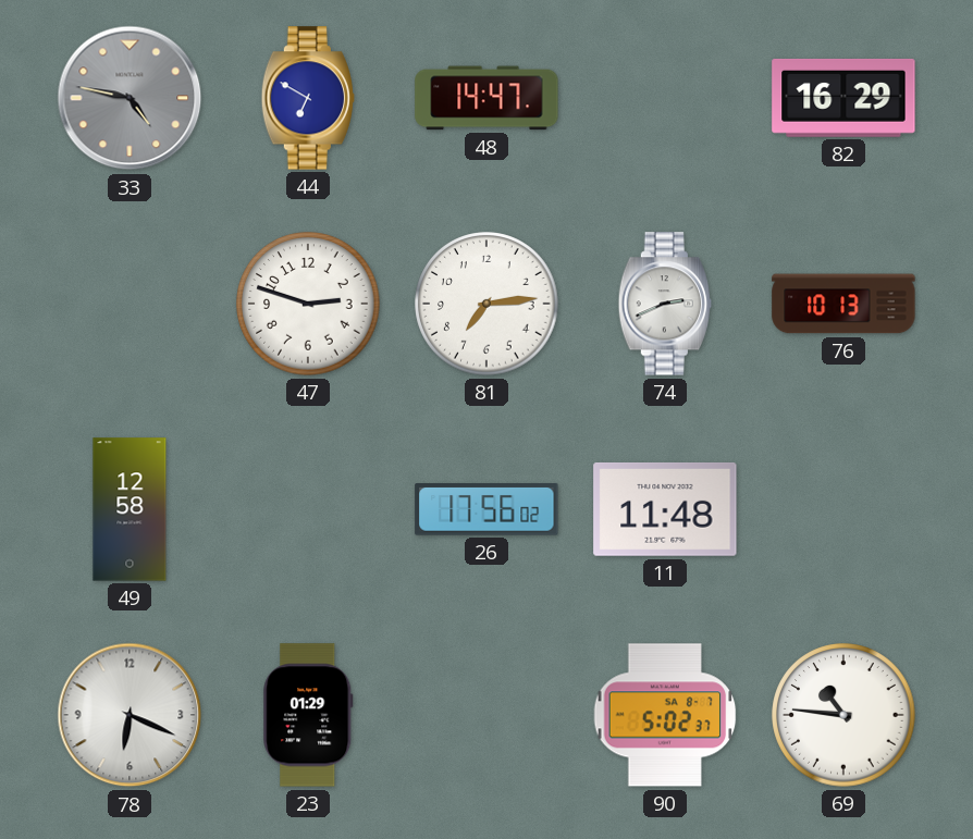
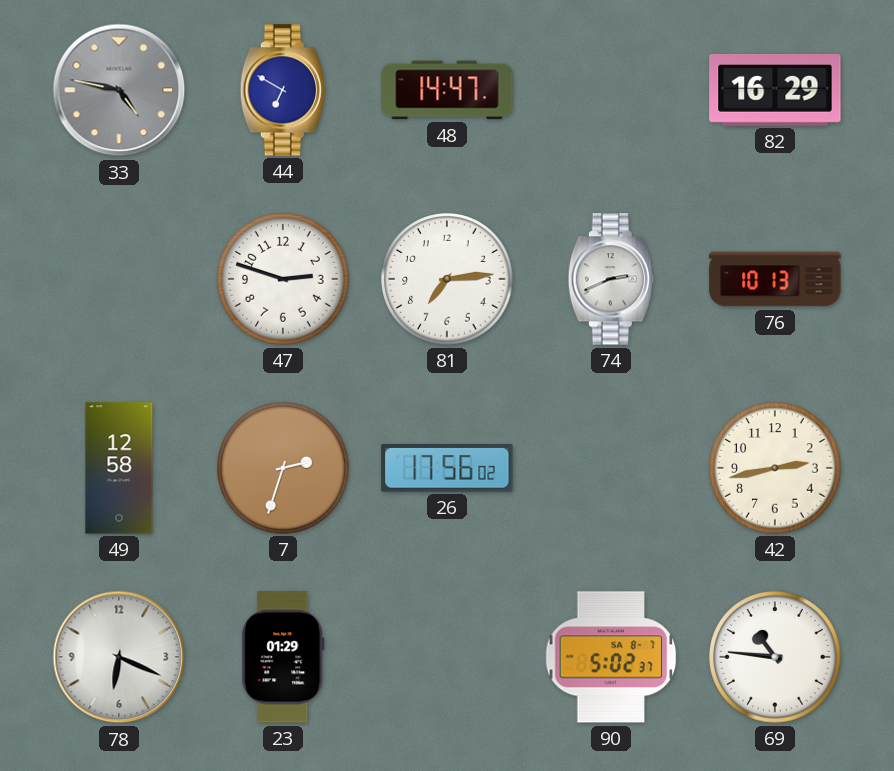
7: none -> 2:33 (283, 468)
11: 11:48 -> none (665, 509)
42: none -> 2:43 (775, 468)
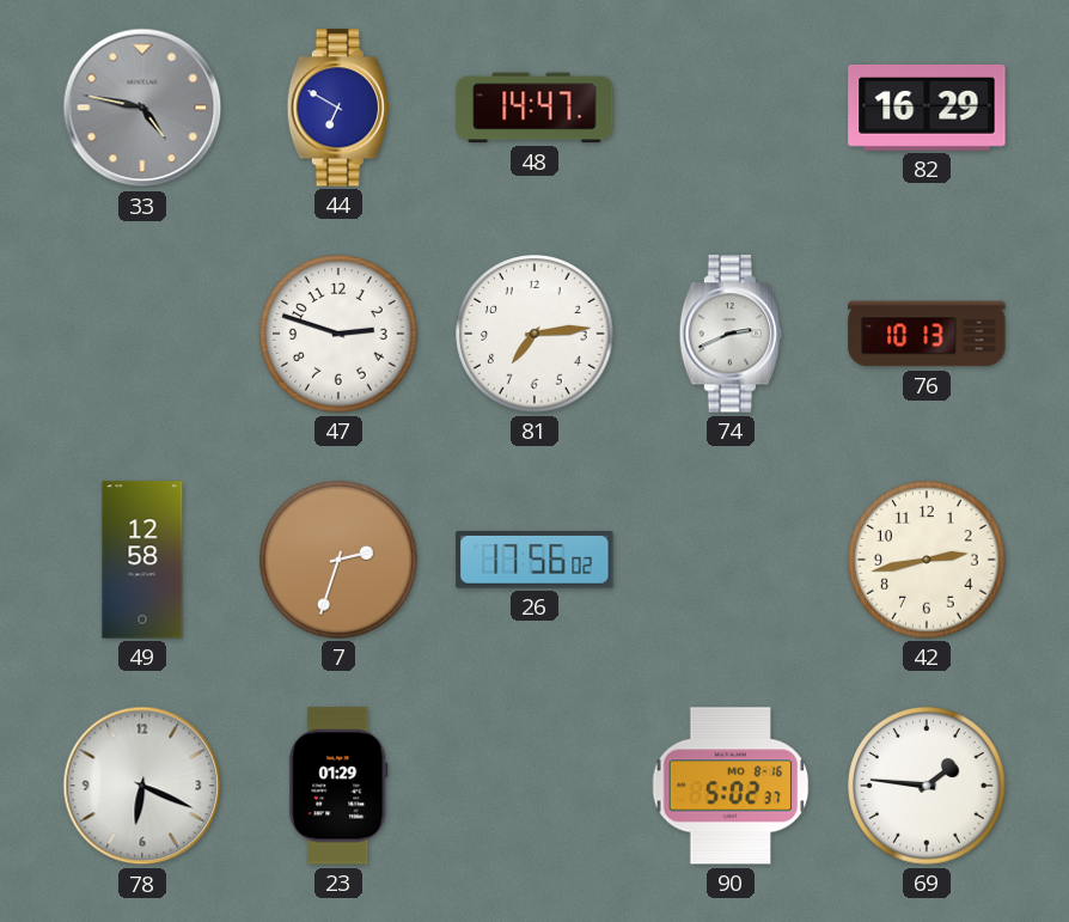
90 date: SA 8-7 -> MO 8-16 (731, 786)
69: 10:46 -> 1:46 (927, 786)
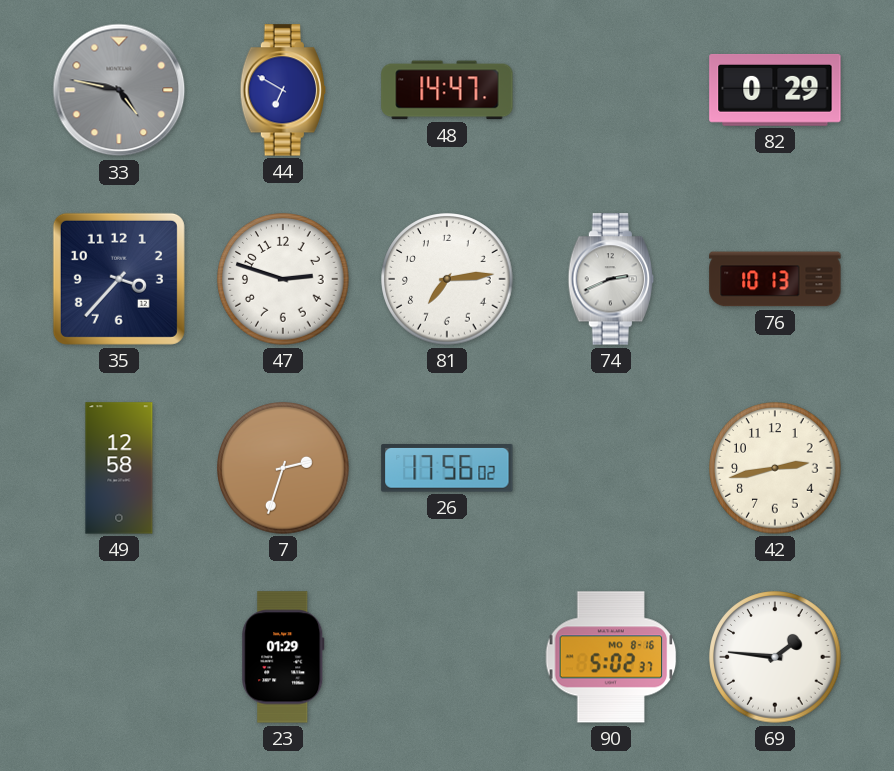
82: 16:29 -> 0:29 (775, 90)
35: none -> 3:37 (119, 279)
78: 6:19 -> none (142, 786)
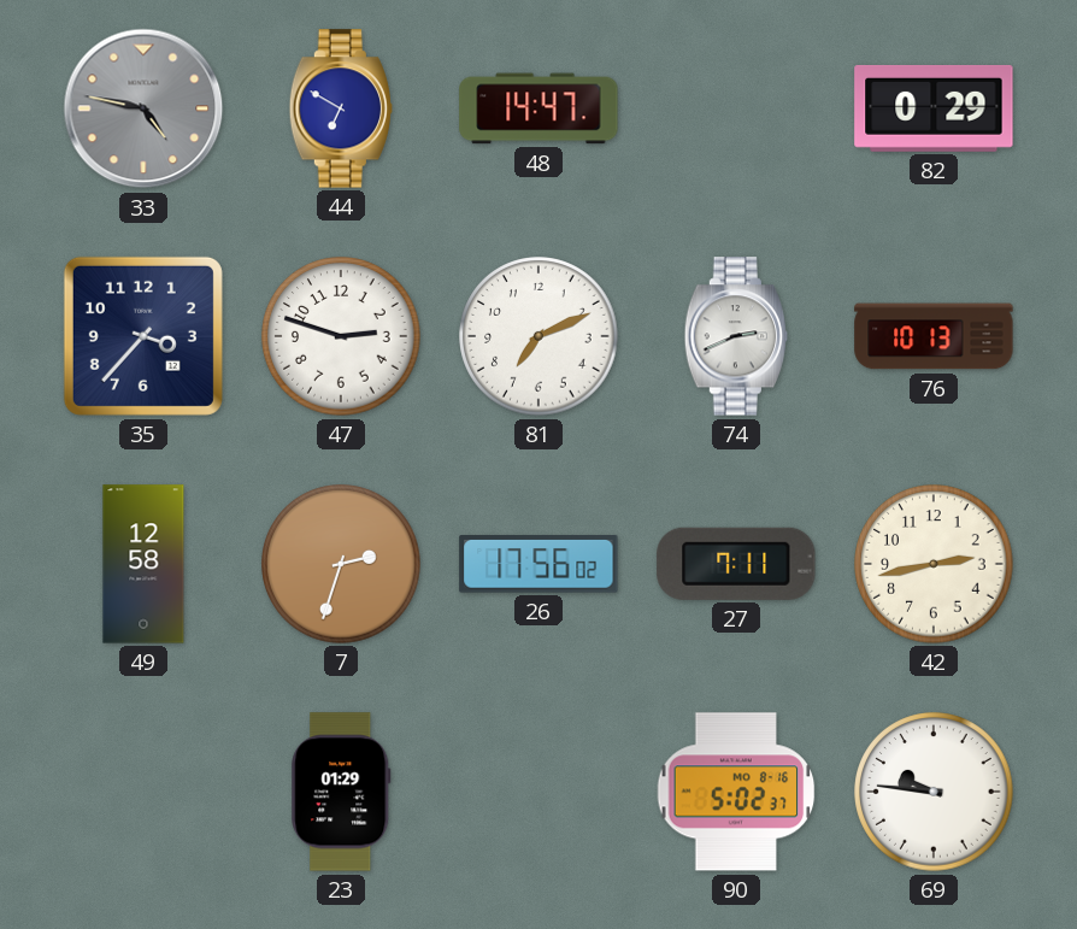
81: 7:14 -> 7:11 (538, 336)
27: none -> 7:11 (736, 564)
69: 1:46 -> 9:46 (934, 792)
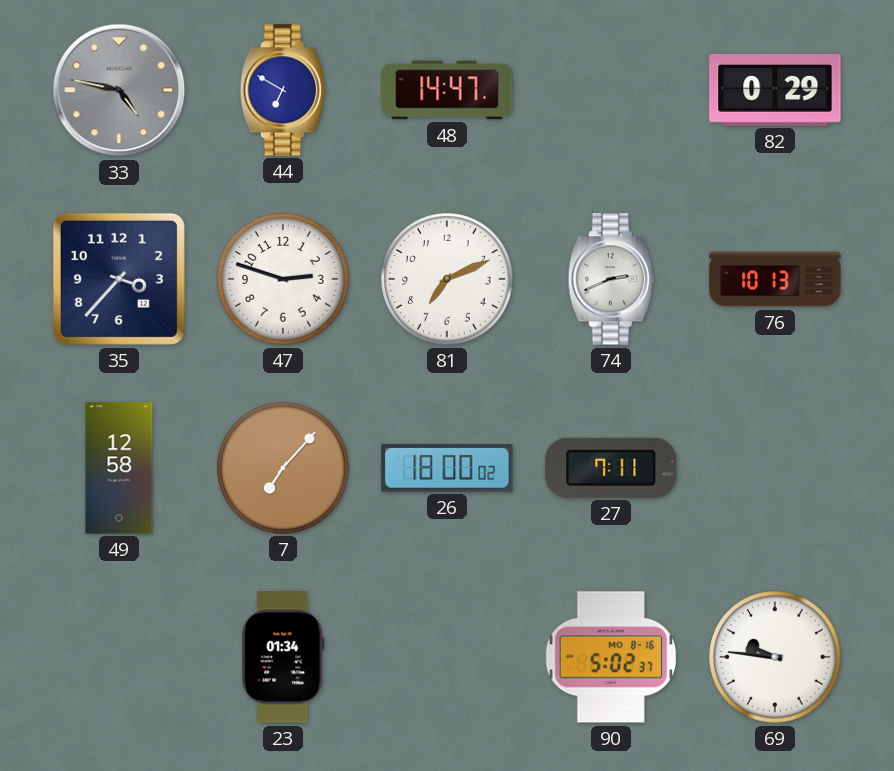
7: 2:33 -> 7:07 (283, 468)
26: 17:56 -> 18:00 (447, 469)
42: 2:43 -> none (934, 564)
23: 01:29 -> 01:34 (283, 657)
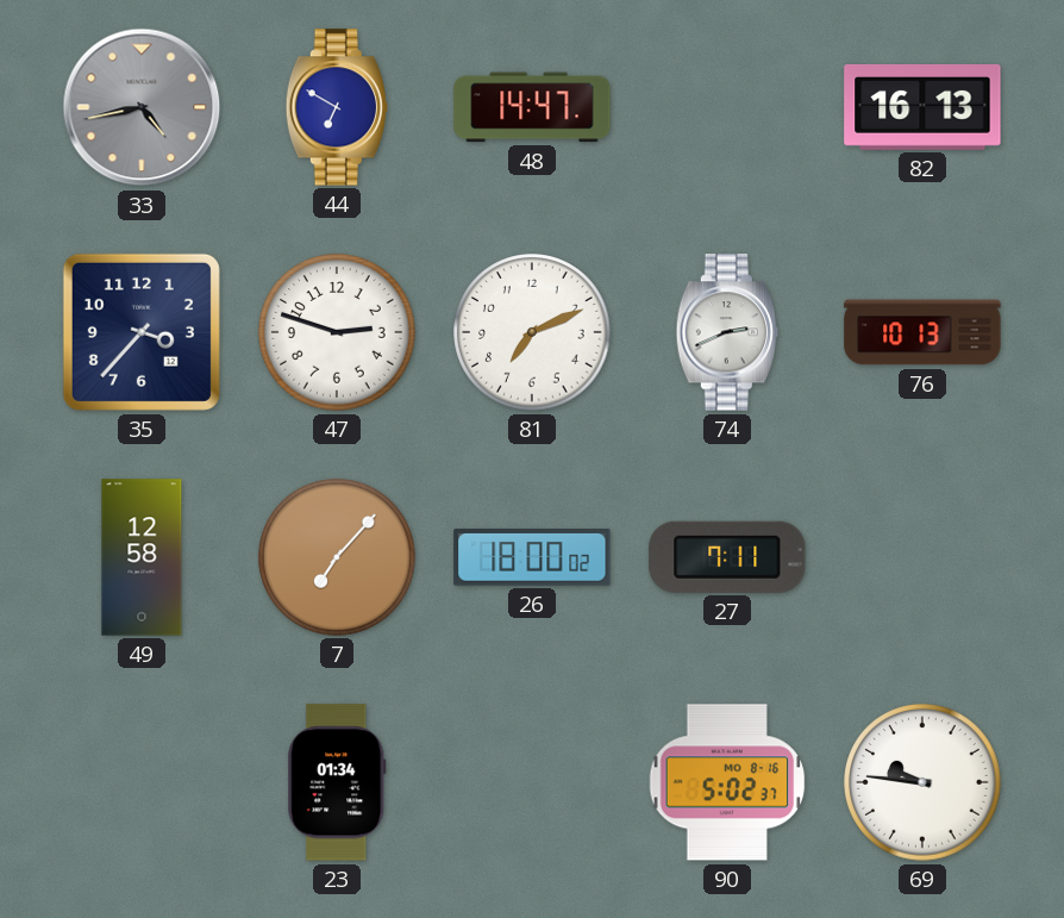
33: 4:47 -> 4:43 (142, 107)
82: 0:29 -> 16:13 (922, 107)
